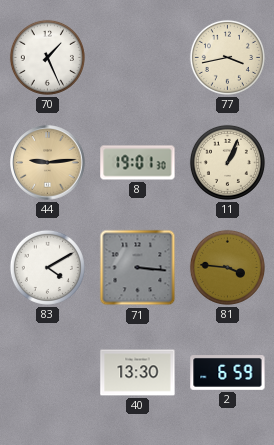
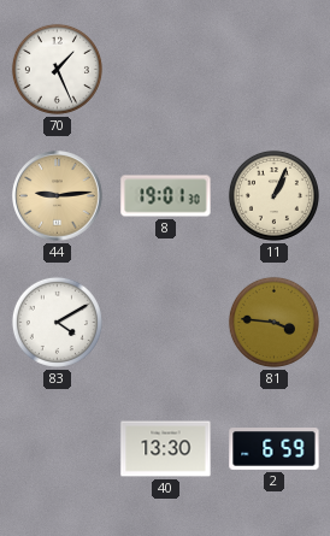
77: 3:43 -> none (227, 57)
71: 3:16 -> none (138, 268)
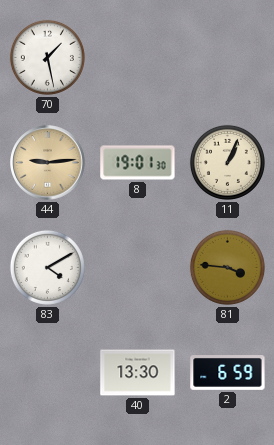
70: 1:26 -> 1:28 (47, 57)
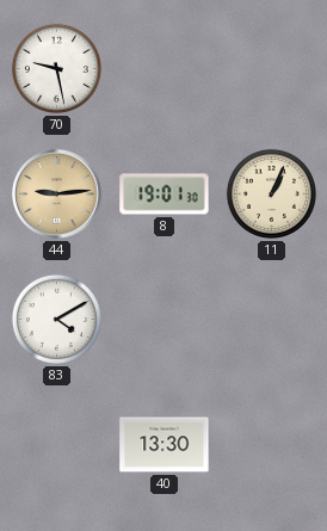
70: 1:28 -> 9:28 (56, 68)
81: 3:46 -> none (227, 267)
2: 6:59 -> none (228, 373)
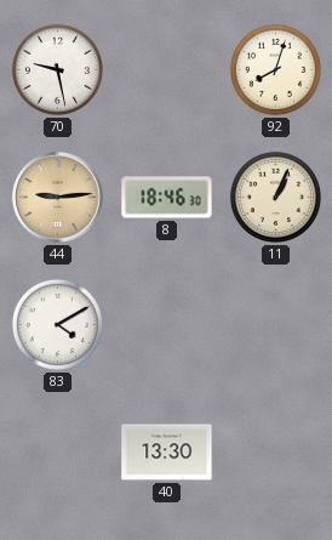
92: none -> 8:03 (275, 69)
8: 19:01 -> 18:46 (167, 198)
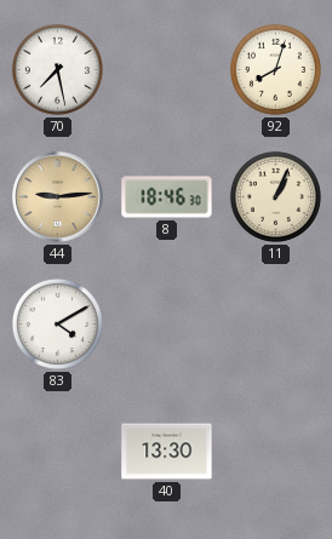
70: 9:28 -> 7:28 (57, 69)
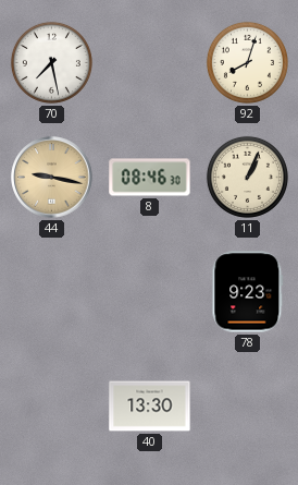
44: 9:14 -> 9:17 (52, 178)
8: 18:46 -> 08:46 (150, 178)
83: 4:10 -> none (57, 323)
78: none -> 9:23 (248, 292)
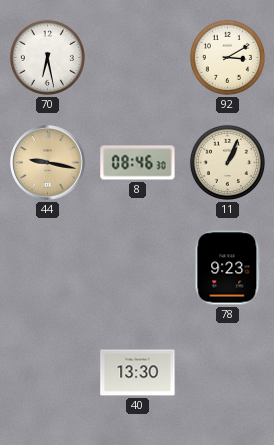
70: 7:28 -> 6:28 (47, 57)
92: 8:03 -> 3:10 (227, 57)
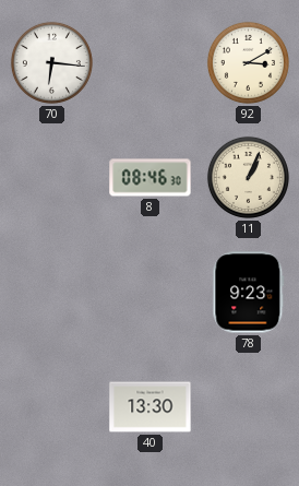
70: 6:28 -> 6:16 (51, 62)
44: 9:17 -> none (48, 163)
